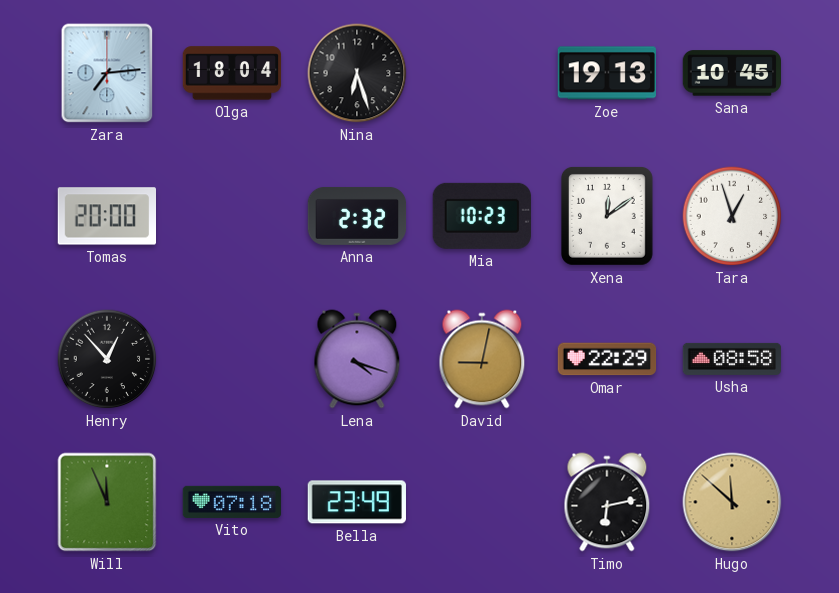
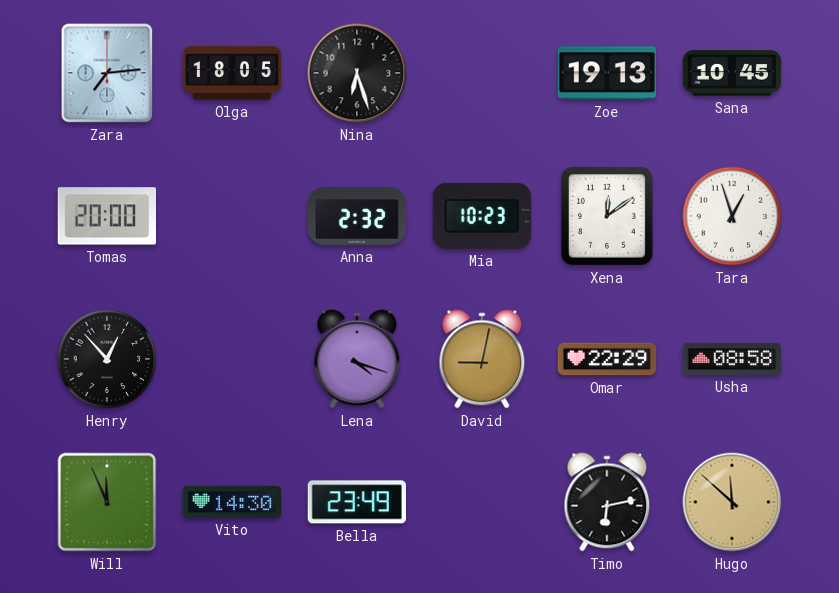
Olga: 18:04 -> 18:05 (232, 73)
Vito: 07:18 -> 14:30 (232, 502)
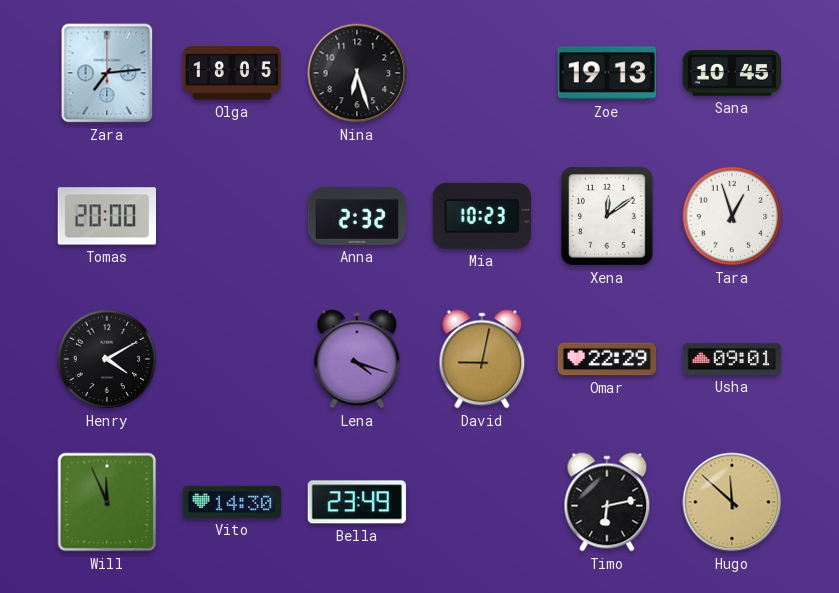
Henry: 12:53 -> 4:10 (107, 359)
Usha: 08:58 -> 09:01 (732, 359)
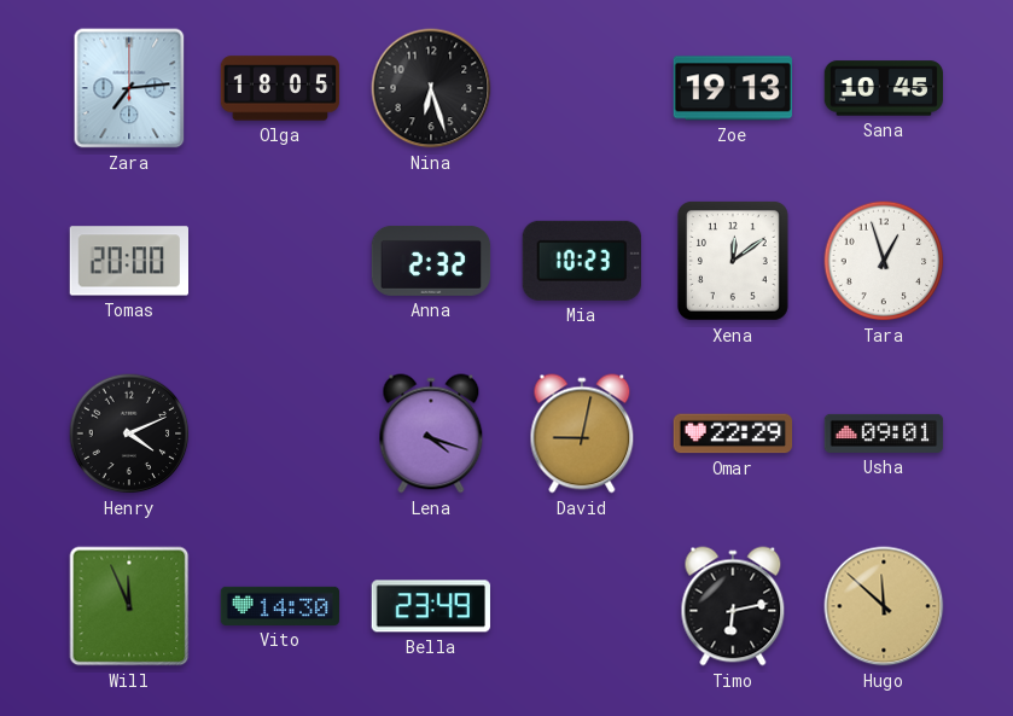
Henry: 4:10 -> 4:11 (129, 433)
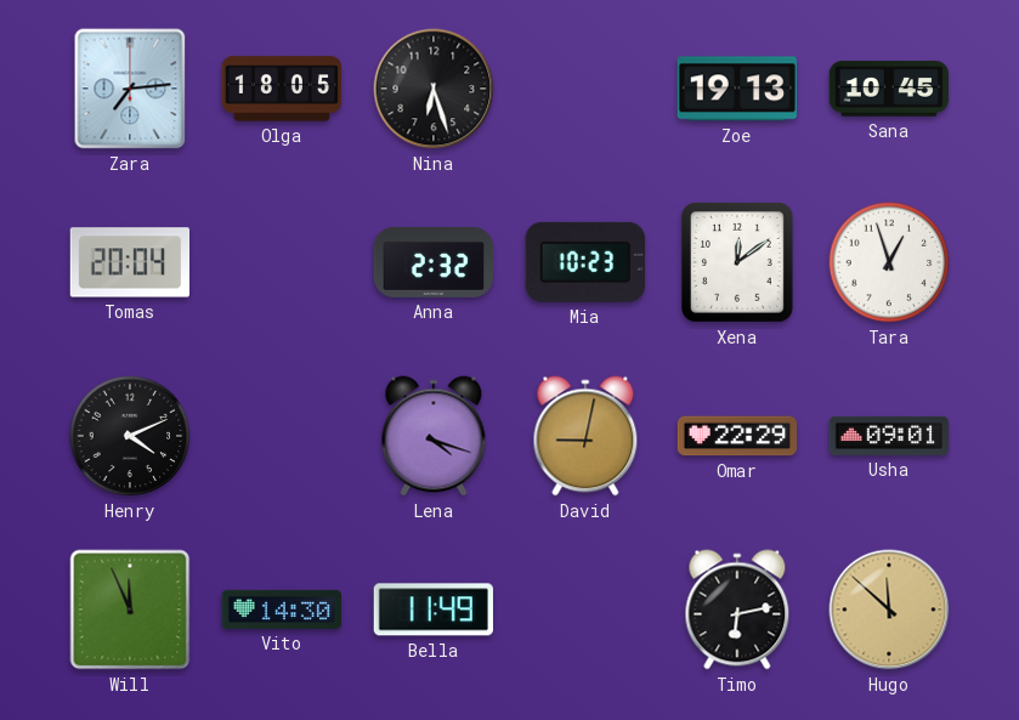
Tomas: 20:00 -> 20:04 (129, 262)
Bella: 23:49 -> 11:49 (434, 610)
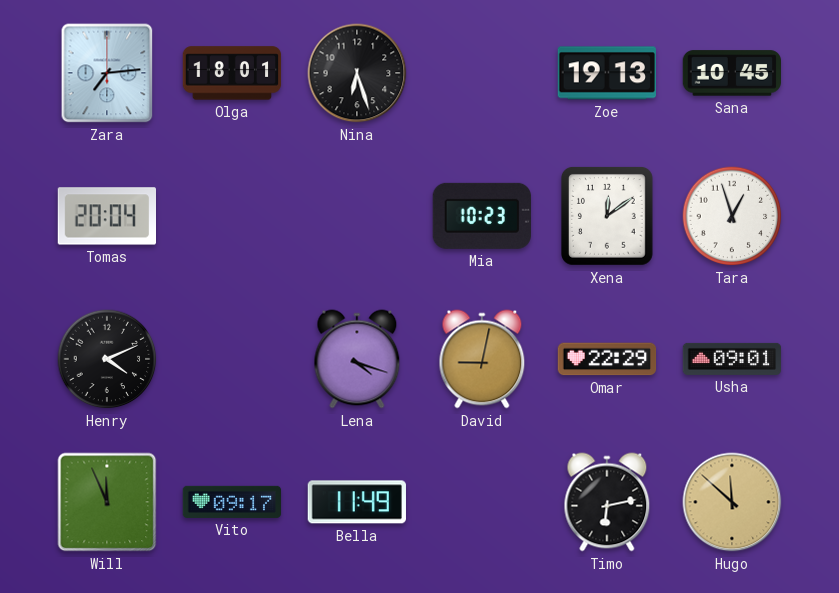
Olga: 18:05 -> 18:01 (232, 73)
Anna: 2:32 -> none (434, 262)
Vito: 14:30 -> 09:17 (232, 502)
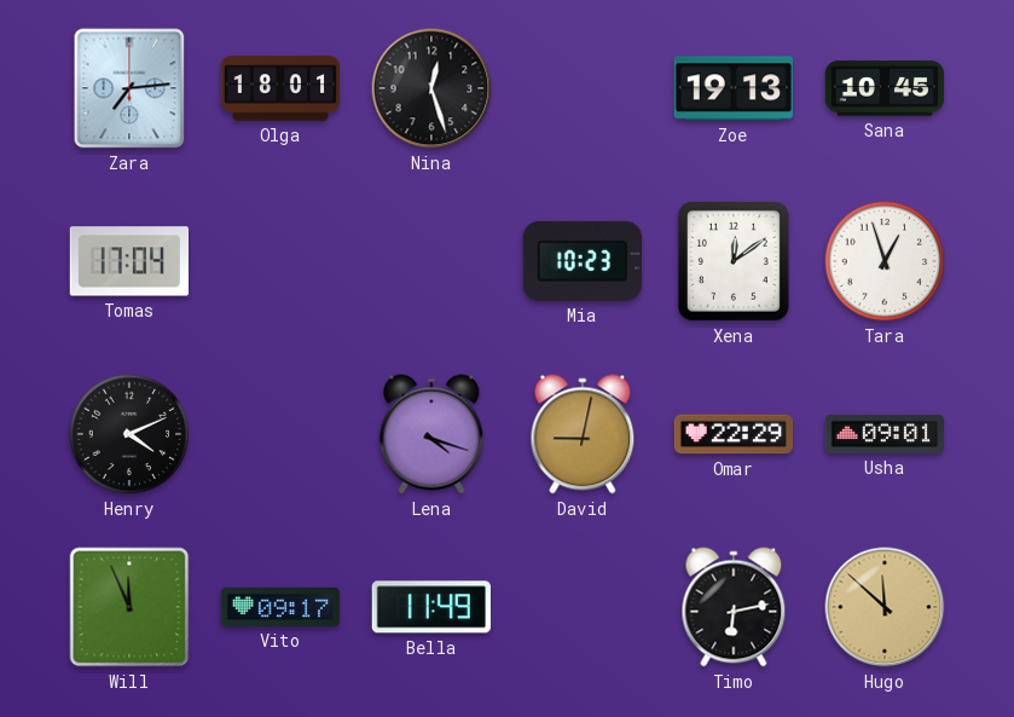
Nina: 6:27 -> 12:27 (431, 88)
Tomas: 20:04 -> 17:04 (128, 261)
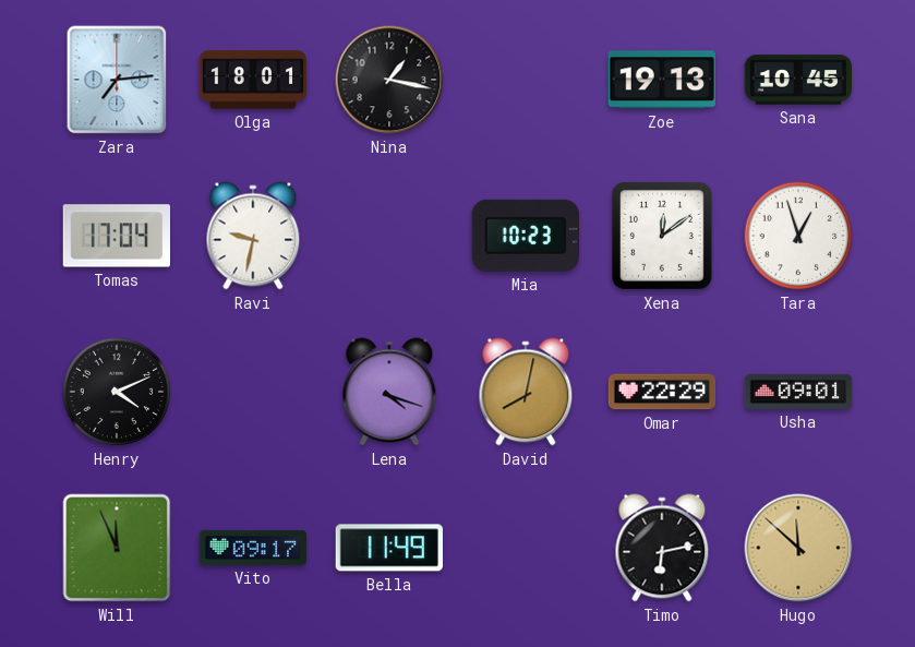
Nina: 12:27 -> 1:17 (389, 80)
Ravi: none -> 9:32 (253, 236)
David: 9:02 -> 8:02 (526, 392)
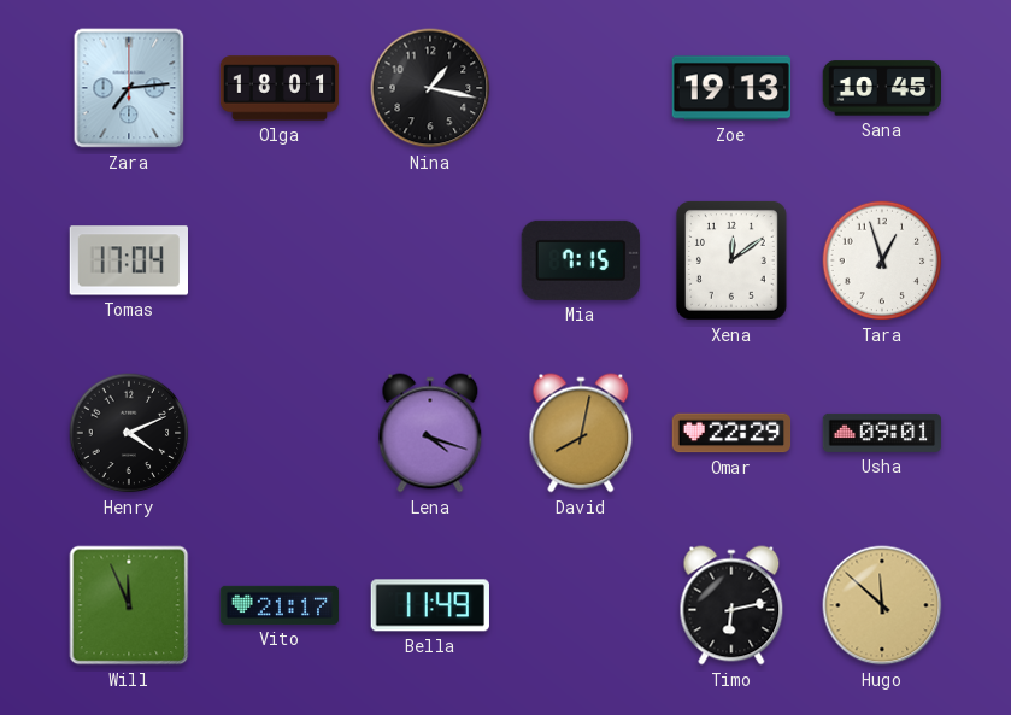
Ravi: 9:32 -> none (253, 236)
Mia: 10:23 -> 7:15 (581, 260)
Vito: 09:17 -> 21:17 (280, 605)
